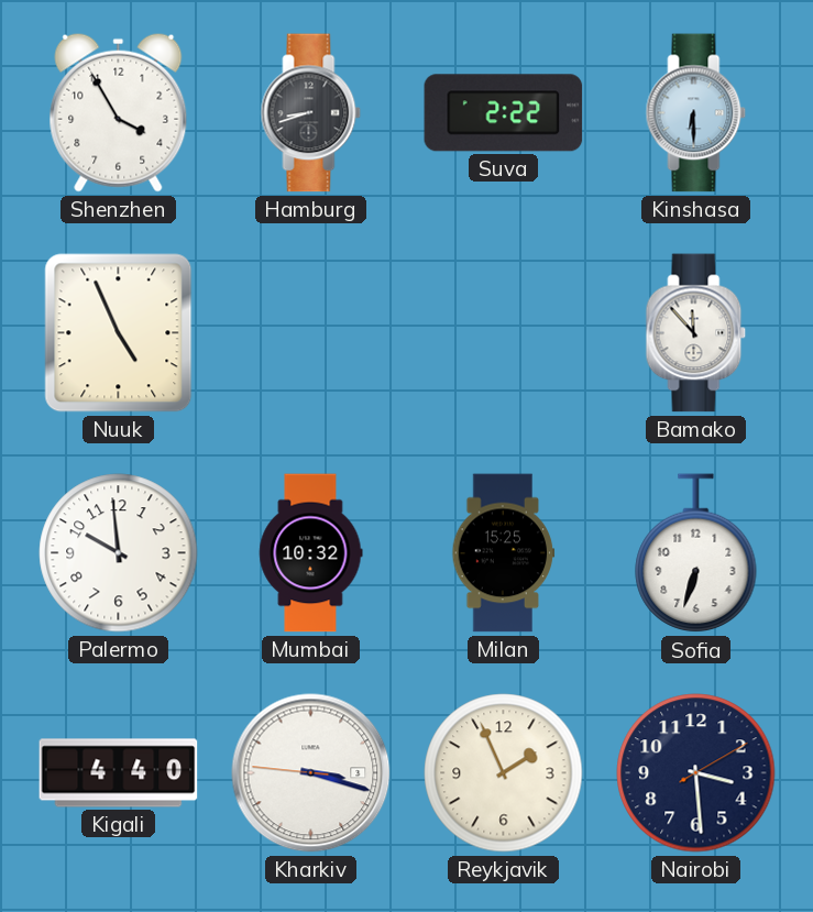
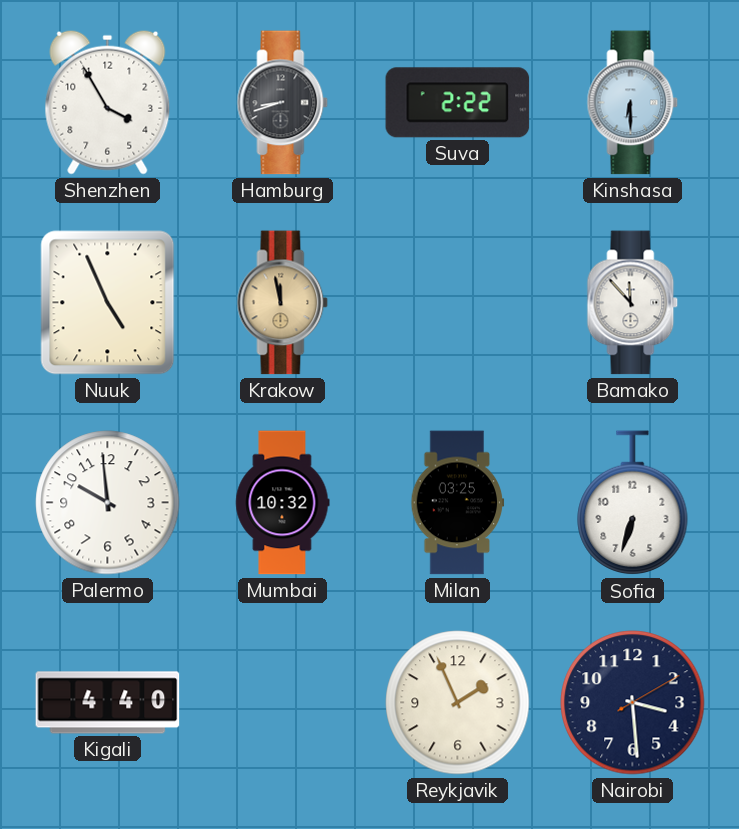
Krakow: none -> 11:58 (283, 303)
Milan: 15:25 -> 03:25 (458, 503)
Kharkiv: 3:17 -> none (311, 773)
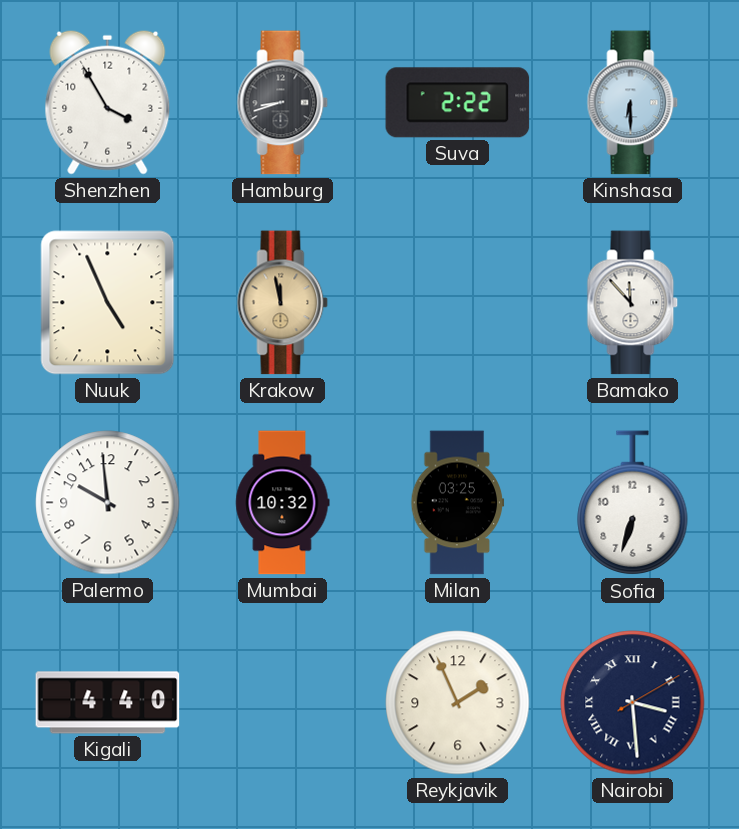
Nairobi numerals: Arabic -> Roman (633, 703)
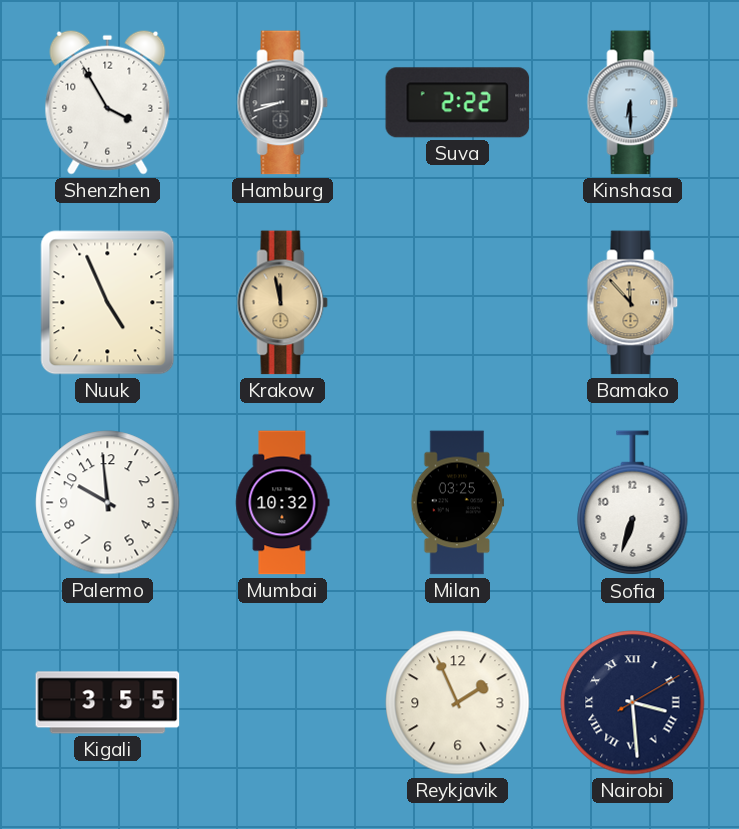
Bamako dial: white -> champagne (633, 303)
Kigali: 4:40 -> 3:55 (108, 703)
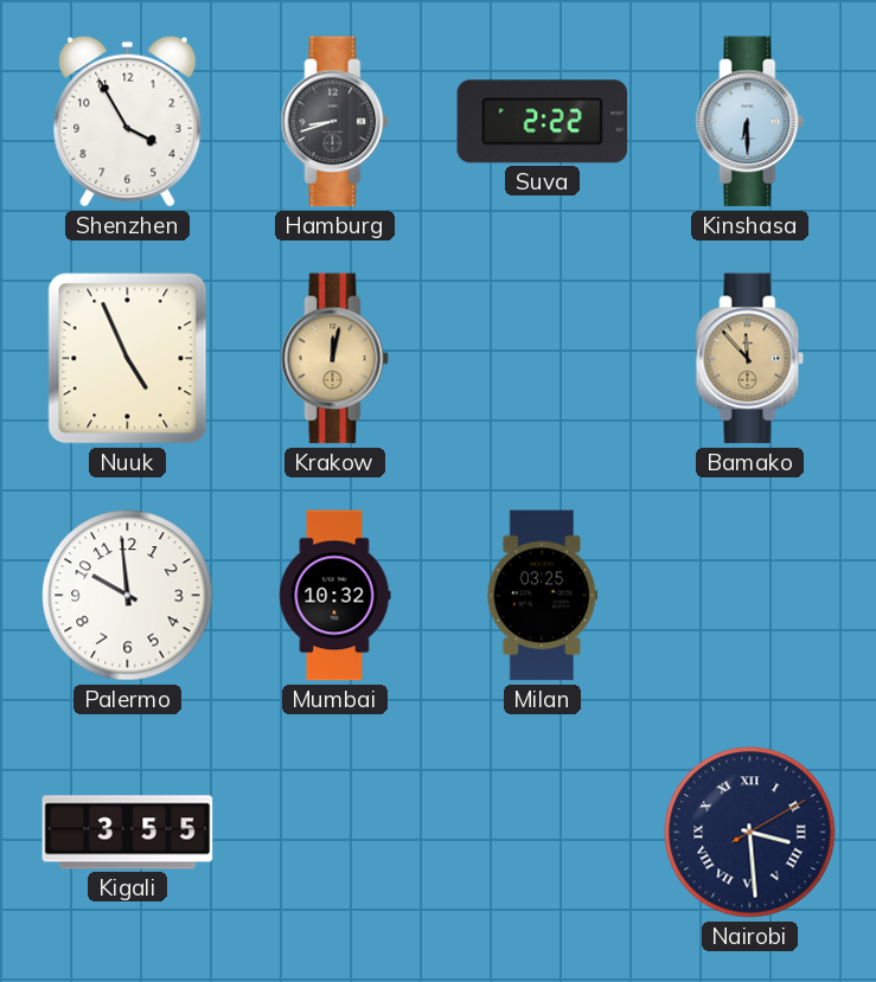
Krakow: 11:58 -> 12:02 (335, 359)
Sofia: 6:33 -> none (633, 503)
Reykjavik: 1:56 -> none (458, 703)
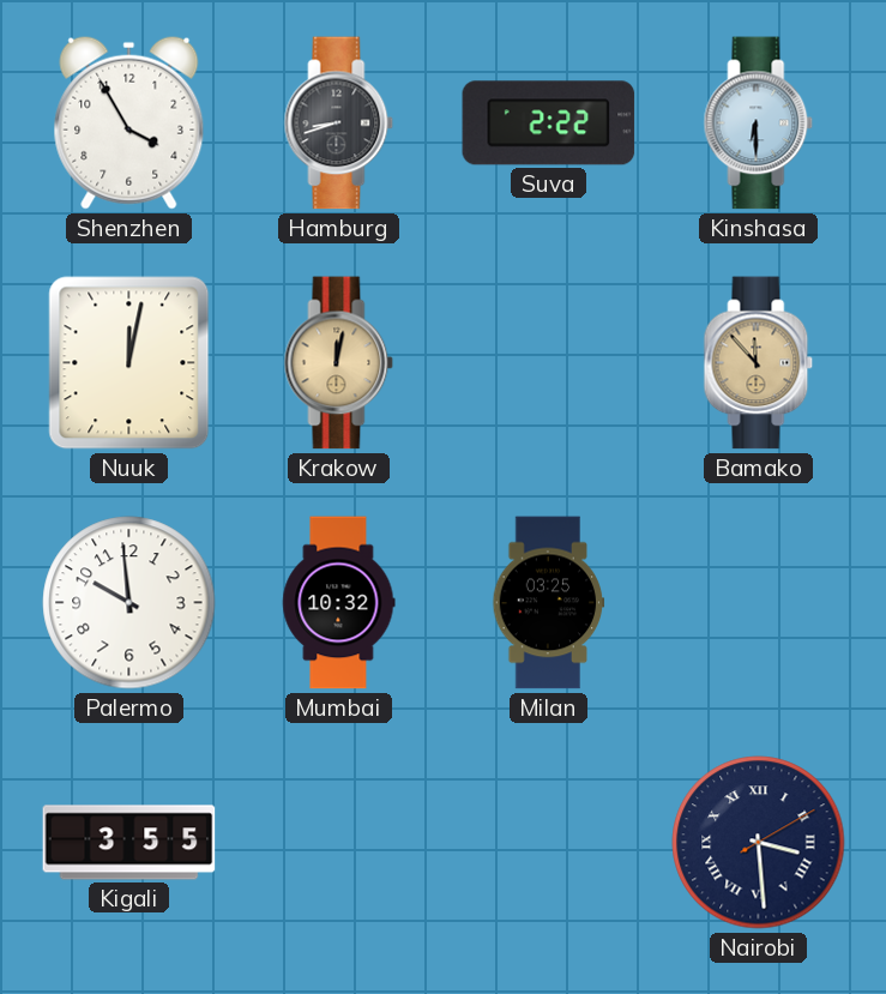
Nuuk: 4:56 -> 12:02 (129, 363)
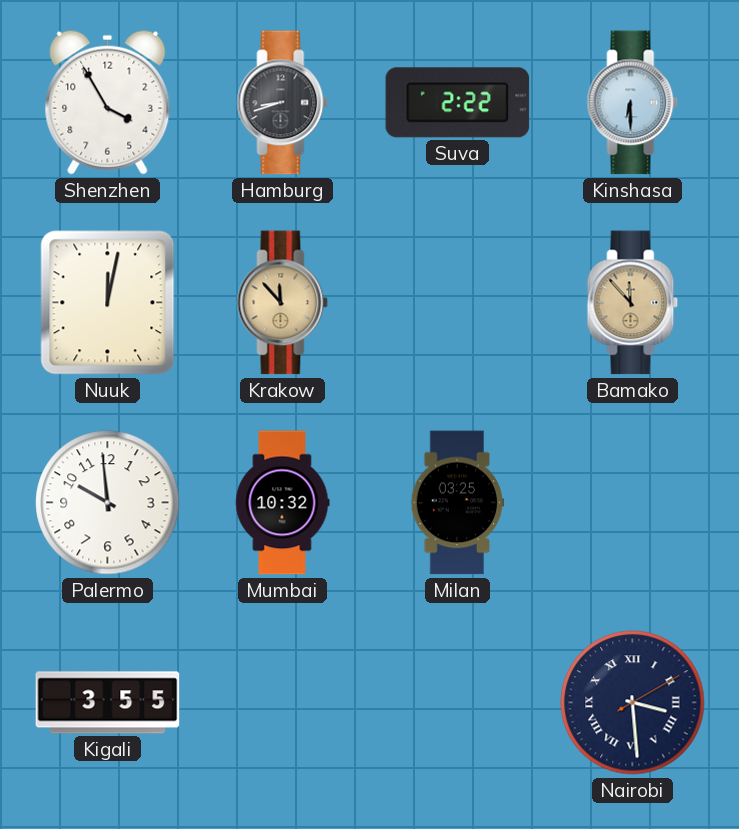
Krakow: 12:02 -> 11:53 (283, 303)
